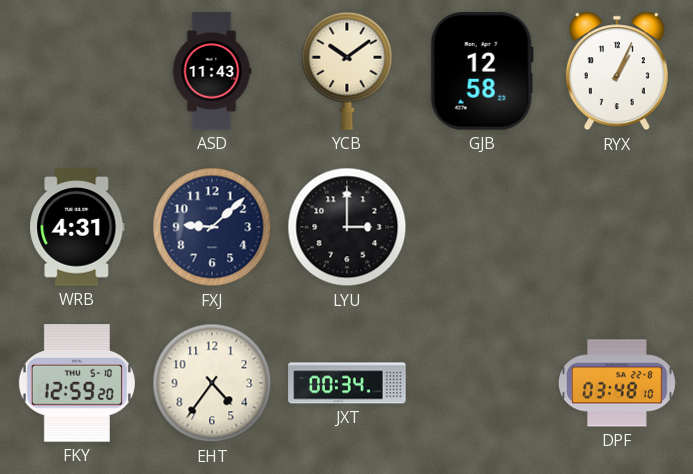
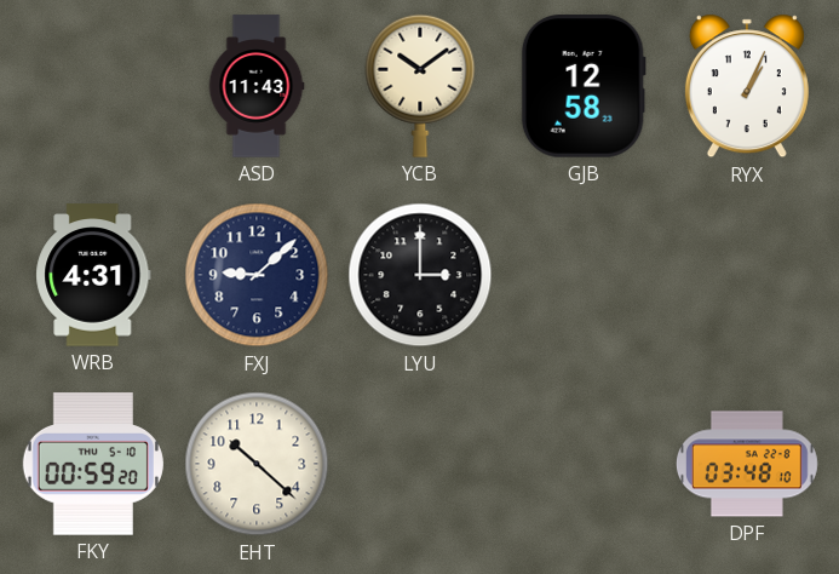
FKY: 12:59 -> 00:59 (93, 464)
EHT: 4:36 -> 10:22 (257, 464)
JXT: 00:34 -> none (347, 383)
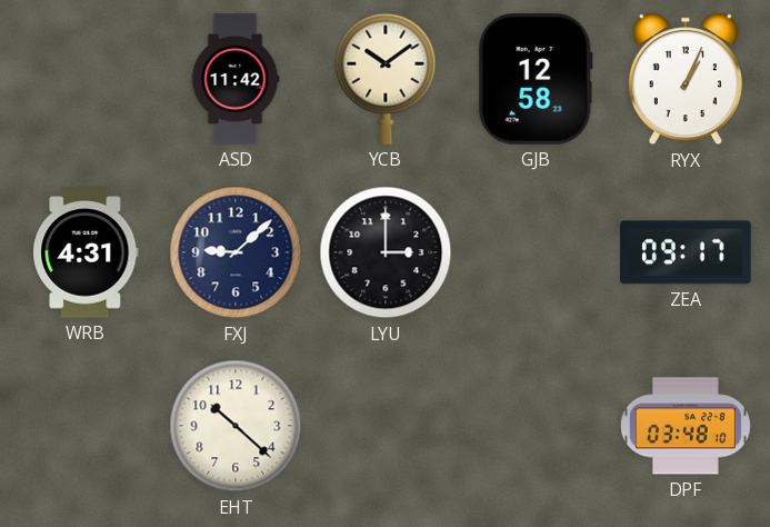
ASD: 11:43 -> 11:42 (236, 79)
ZEA: none -> 09:17 (686, 252)
FKY: 00:59 -> none (93, 464)
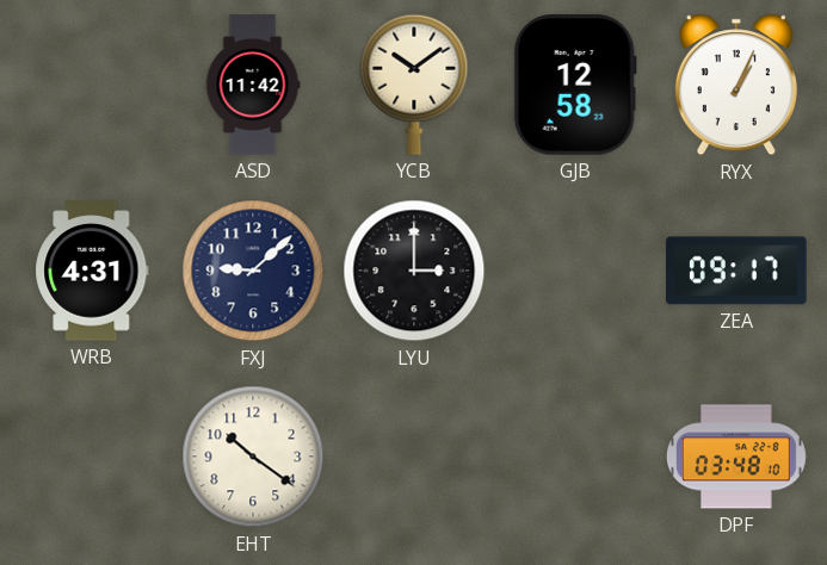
EHT: 10:22 -> 10:21 (253, 457)
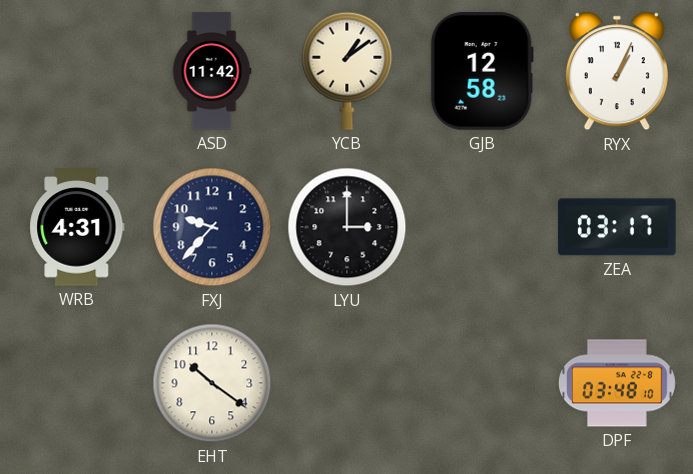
YCB: 10:09 -> 1:09 (347, 71)
FXJ: 9:08 -> 9:37 (212, 227)
ZEA: 09:17 -> 03:17 (617, 227)
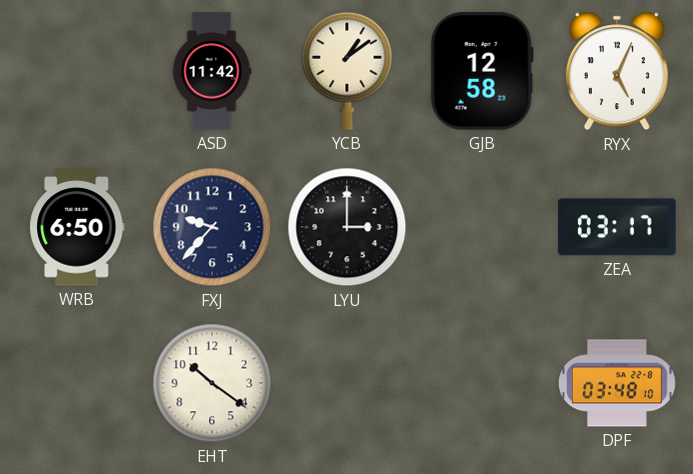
RYX: 1:04 -> 5:04 (617, 71)
WRB: 4:31 -> 6:50 (77, 227)
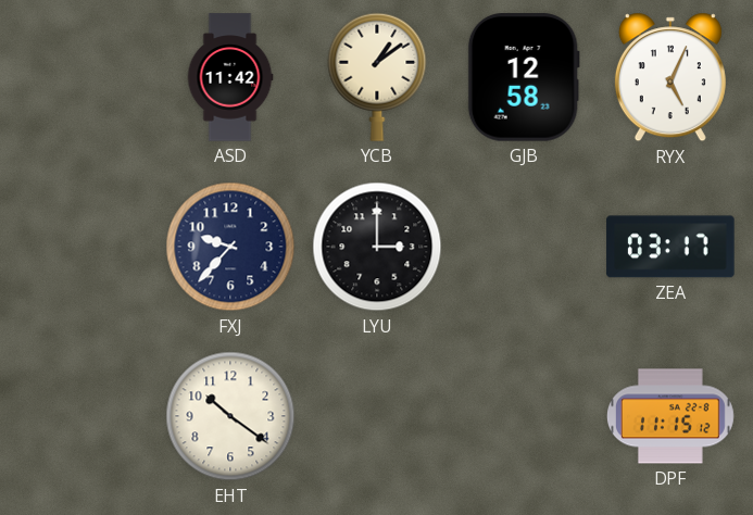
WRB: 6:50 -> none (77, 227)
DPF: 03:48 -> 11:15 (670, 416)
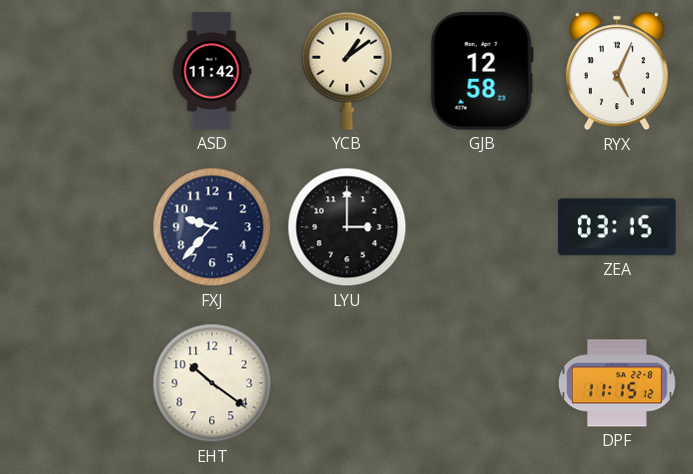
ZEA: 03:17 -> 03:15 (617, 227)
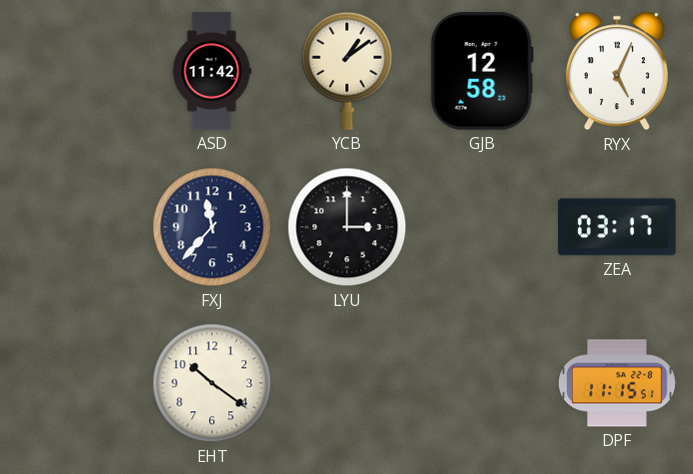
FXJ: 9:37 -> 11:37 (212, 227)
ZEA: 03:15 -> 03:17 (617, 227)
DPF: 11:15:12 -> 11:15:51 (617, 383)
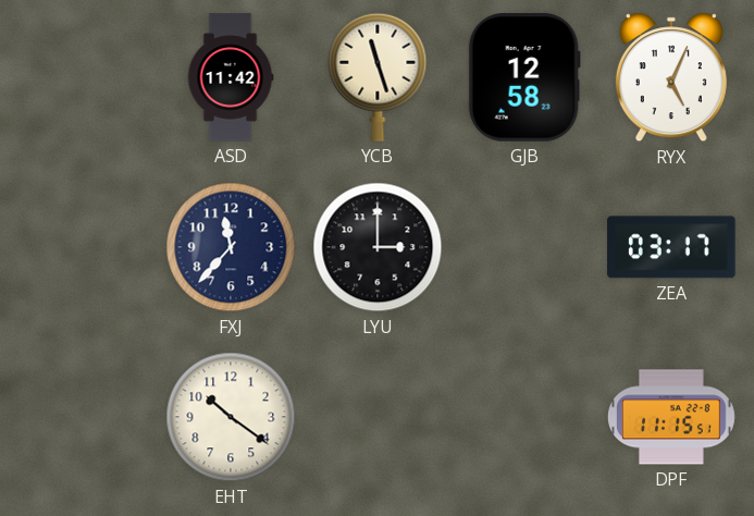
YCB: 1:09 -> 11:27 (378, 77)
